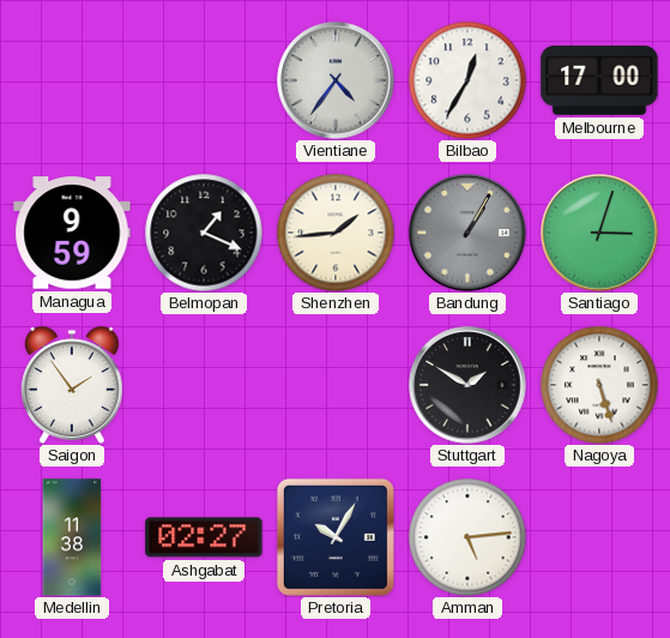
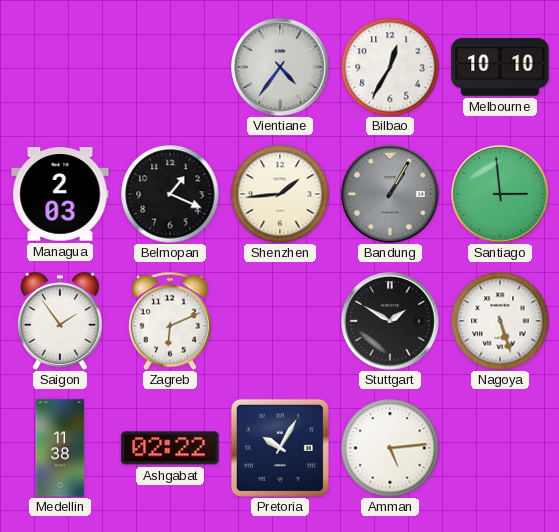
Melbourne: 17:00 -> 10:10 (500, 67)
Managua: 9:59 -> 2:03 (60, 194)
Santiago: 3:03 -> 2:59 (500, 194)
Zagreb: none -> 6:11 (170, 321)
Ashgabat: 02:27 -> 02:22 (170, 448)
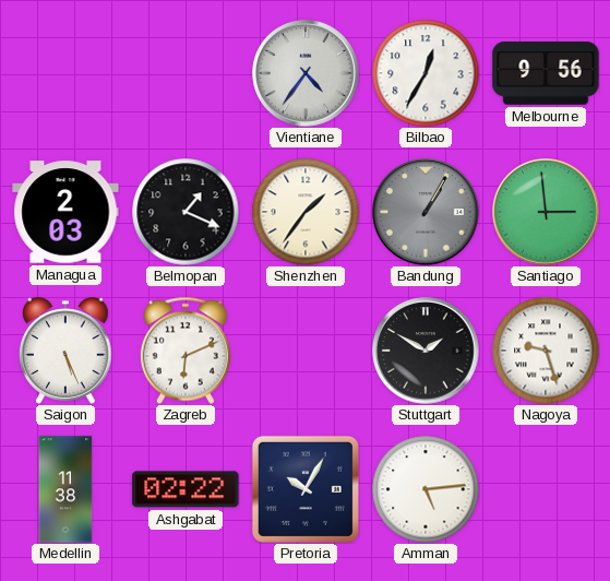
Melbourne: 10:10 -> 9:56 (546, 73)
Shenzhen: 1:44 -> 1:36 (306, 212)
Saigon: 1:54 -> 5:26 (65, 351)
Nagoya: 5:27 -> 9:27 (546, 351)
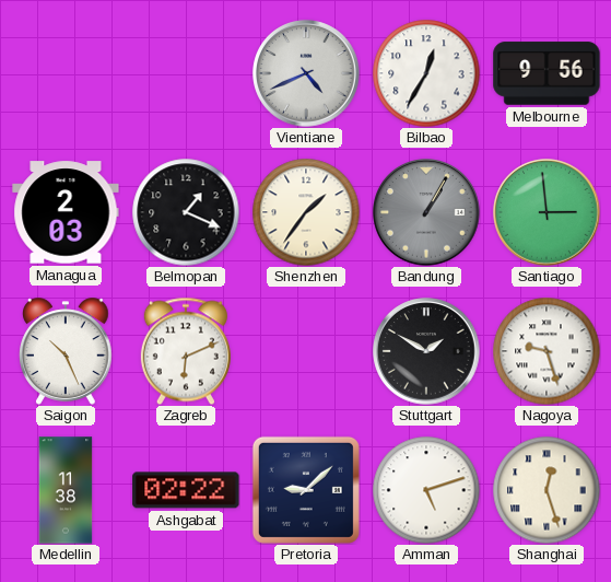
Vientiane: 4:36 -> 4:41 (306, 73)
Saigon: 5:26 -> 10:26 (66, 351)
Pretoria: 10:05 -> 9:08 (306, 490)
Amman: 5:14 -> 5:12 (426, 490)
Shanghai: none -> 12:27 (547, 490)
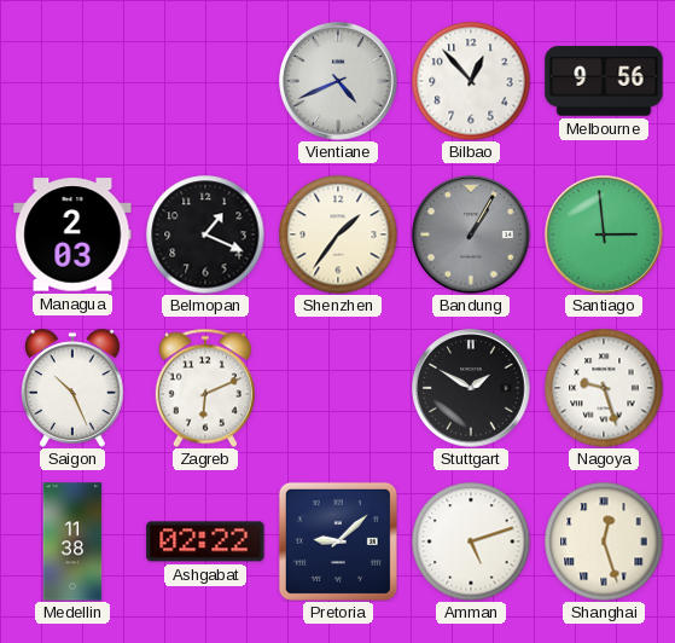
Bilbao: 12:35 -> 12:53 (471, 81)
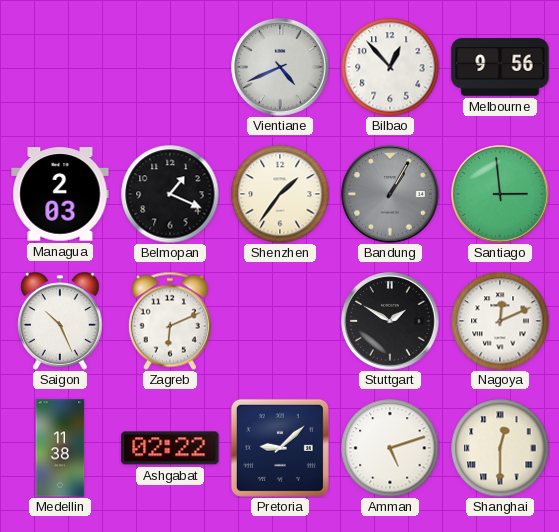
Nagoya: 9:27 -> 12:11 (500, 321)
Shanghai: 12:27 -> 12:30 (500, 448)
